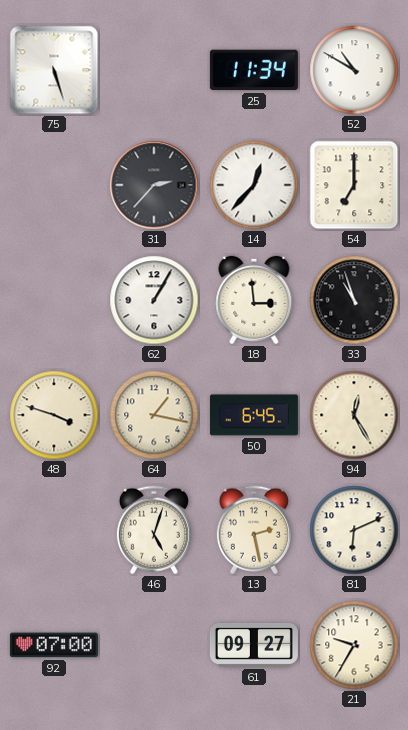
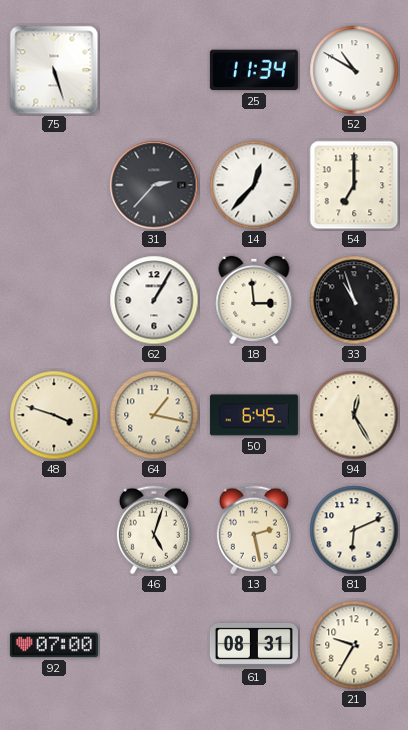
61: 09:27 -> 08:31 (254, 645)
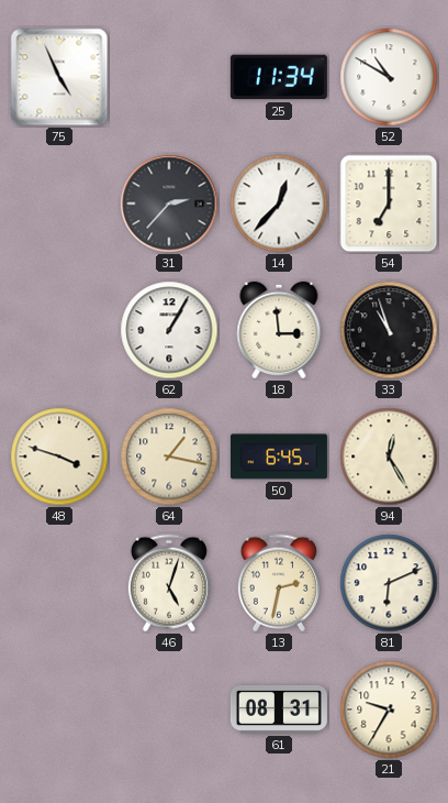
75: 5:27 -> 4:56 (59, 77)
13: 2:28 -> 2:32 (279, 583)
92: 07:00 -> none (54, 645)
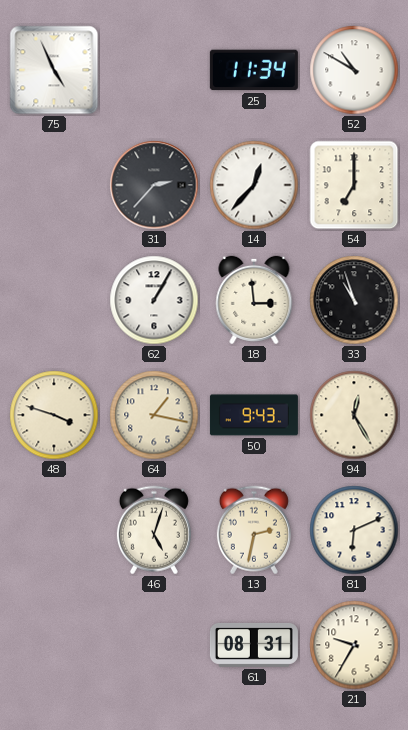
50: 6:45 -> 9:43 (254, 415)
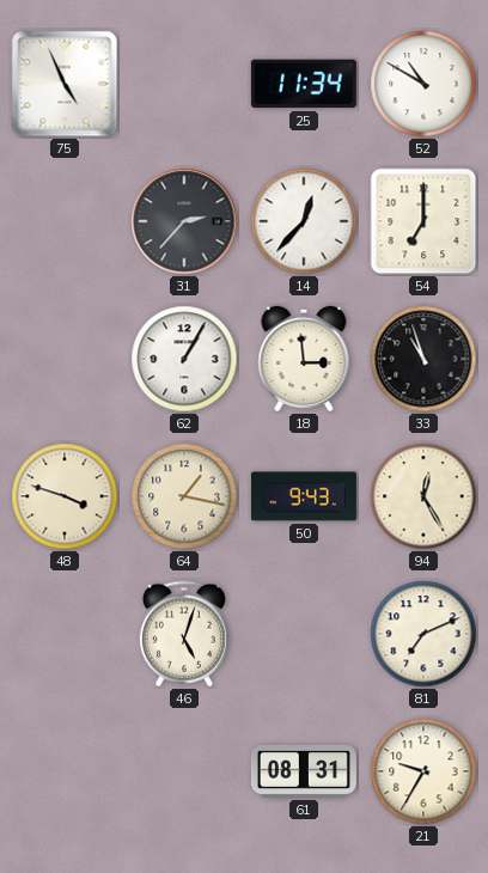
13: 2:32 -> none (254, 530)
81: 6:11 -> 7:11 (423, 634)
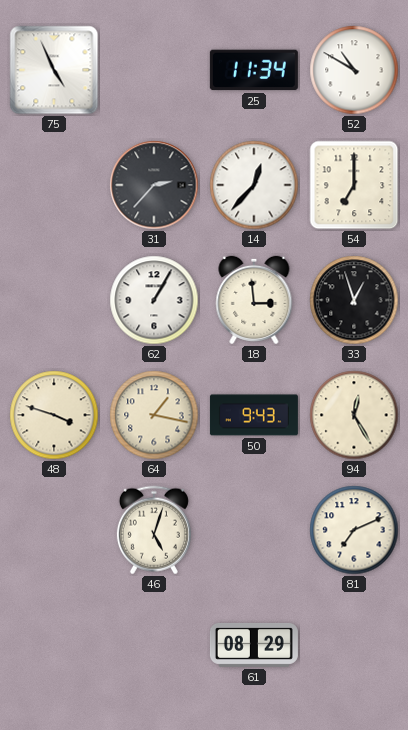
33: 10:57 -> 12:57 (354, 300)
61: 08:31 -> 08:29 (254, 645)
21: 9:35 -> none (423, 771)
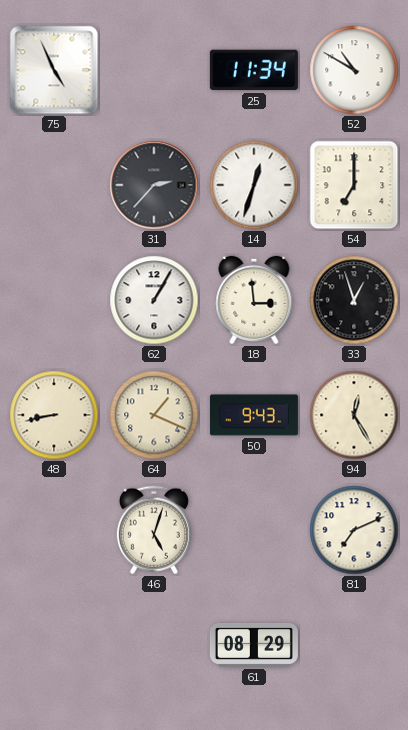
14: 12:37 -> 12:33 (254, 185)
48: 3:48 -> 8:43 (54, 415)
64: 1:17 -> 1:19 (154, 415)
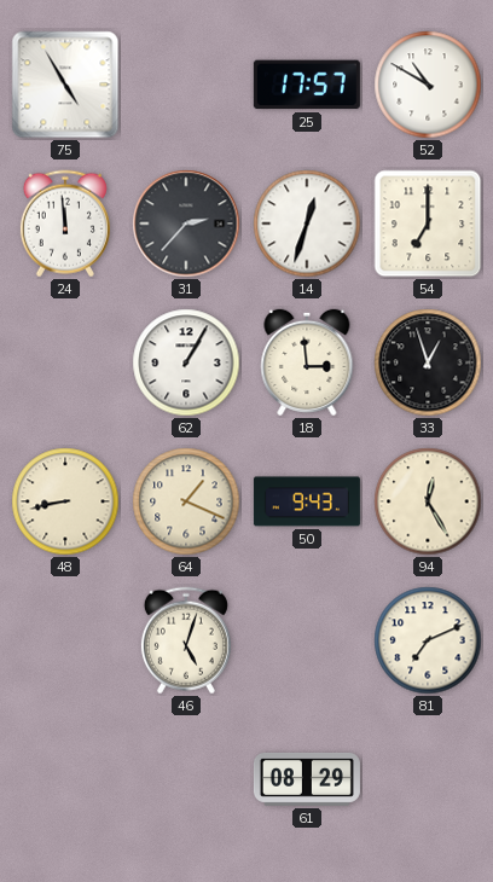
75: 4:56 -> 4:55 (65, 85)
25: 11:34 -> 17:57 (307, 85)
24: none -> 11:59 (65, 224)
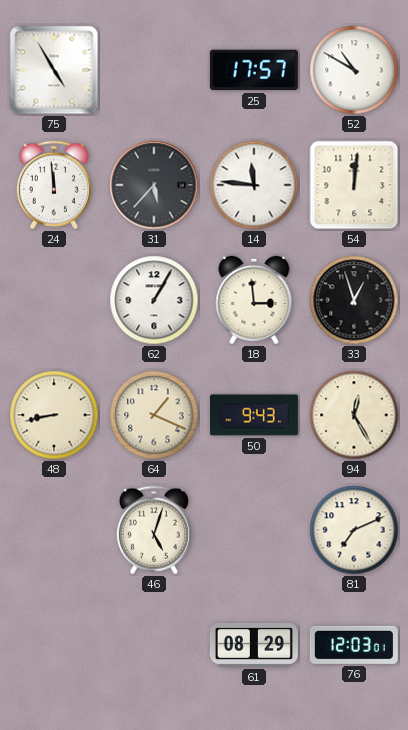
31: 2:37 -> 5:37 (154, 185)
14: 12:33 -> 11:46 (254, 185)
54: 7:00 -> 12:01 (354, 185)
76: none -> 12:03 (354, 645)
